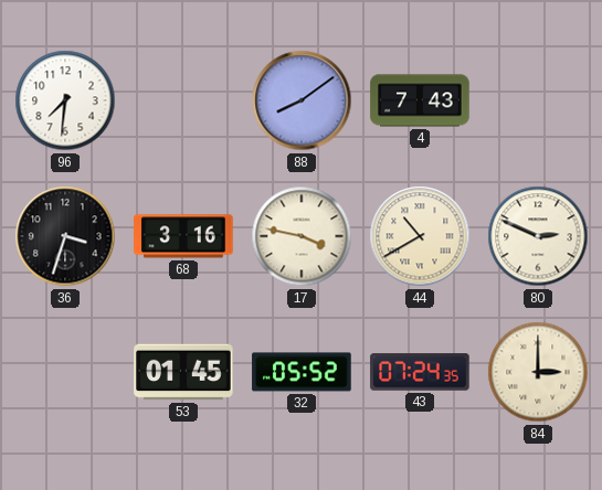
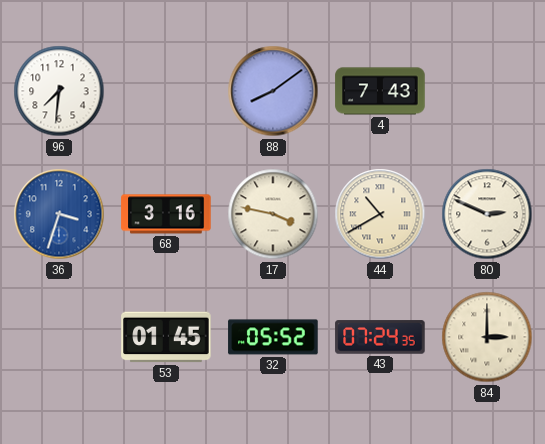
36 dial: black -> blue (59, 214)
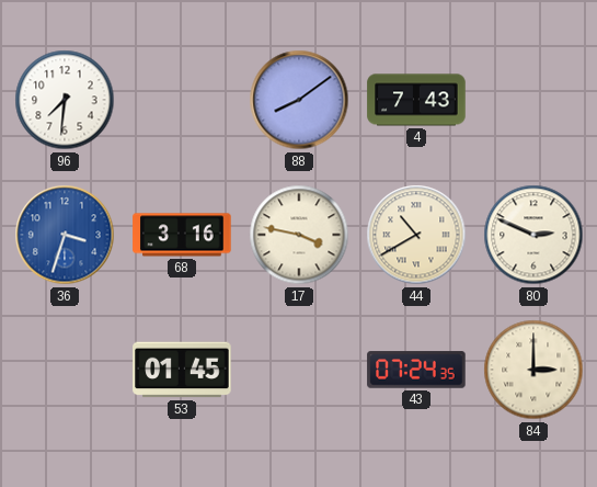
32: 05:52 -> none (273, 337)
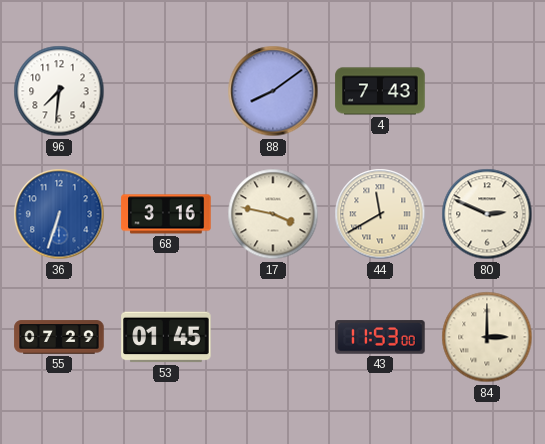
36: 3:33 -> 6:33 (59, 214)
44: 10:40 -> 11:40 (380, 214)
55: none -> 07:29 (59, 337)
43: 07:24 -> 11:53 (380, 337)
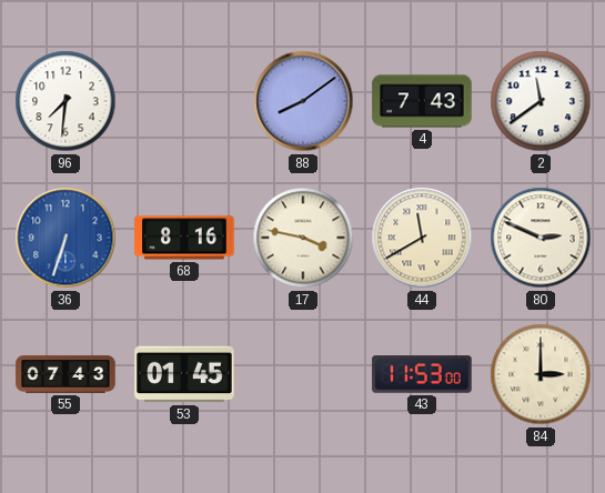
2: none -> 11:39 (541, 101)
68: 3:16 -> 8:16 (184, 238)
55: 07:29 -> 07:43 (65, 374)
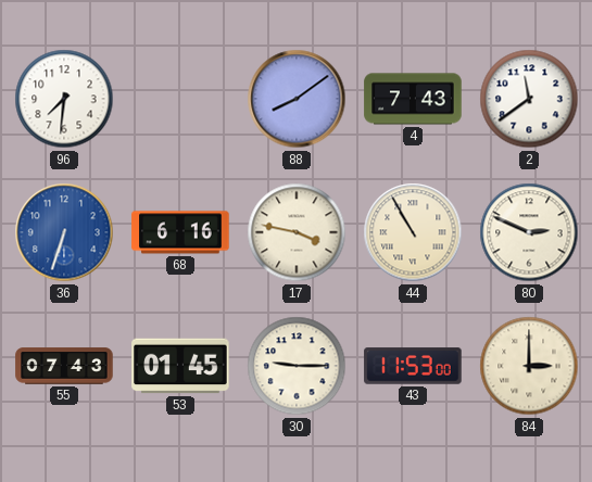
68: 8:16 -> 6:16 (180, 232)
44: 11:40 -> 10:55 (413, 232)
30: none -> 9:15 (297, 366)
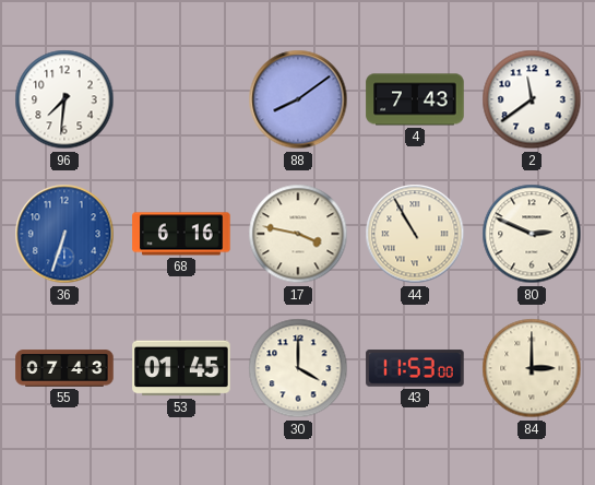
30: 9:15 -> 4:00 (298, 368)
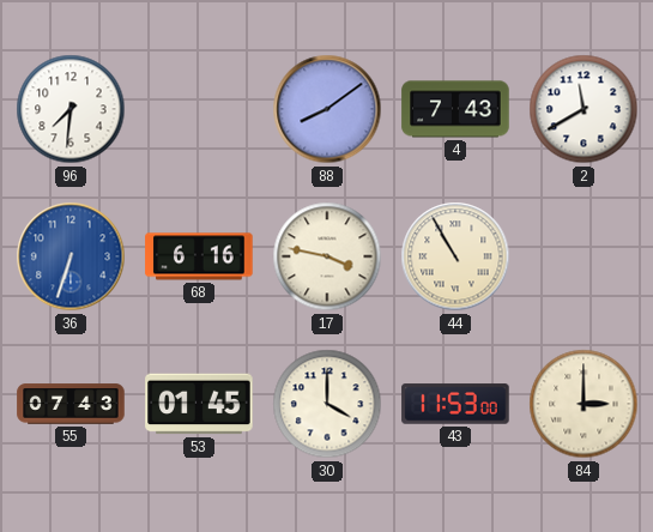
2: 11:39 -> 11:40 (584, 109)
80: 2:49 -> none (532, 234)
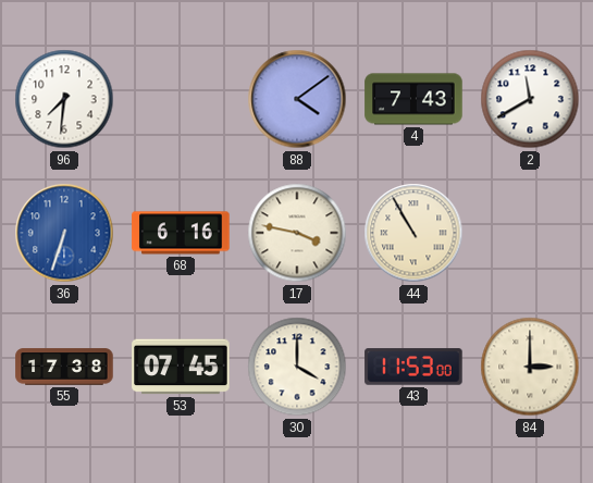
88: 8:09 -> 4:09 (297, 99)
55: 07:43 -> 17:38 (64, 367)
53: 01:45 -> 07:45 (181, 367)
